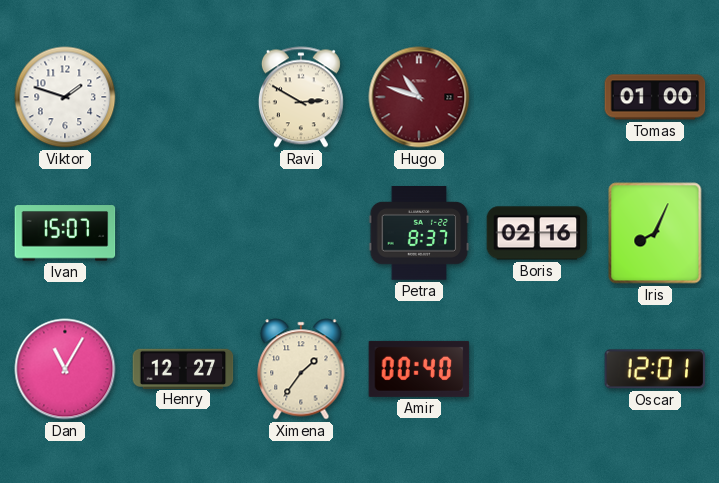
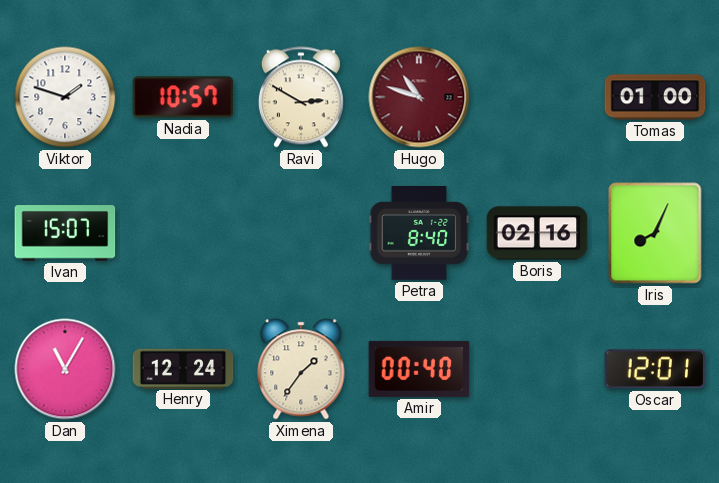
Nadia: none -> 10:57 (183, 97)
Petra: 8:37 -> 8:40 (419, 234)
Henry: 12:27 -> 12:24 (183, 368)
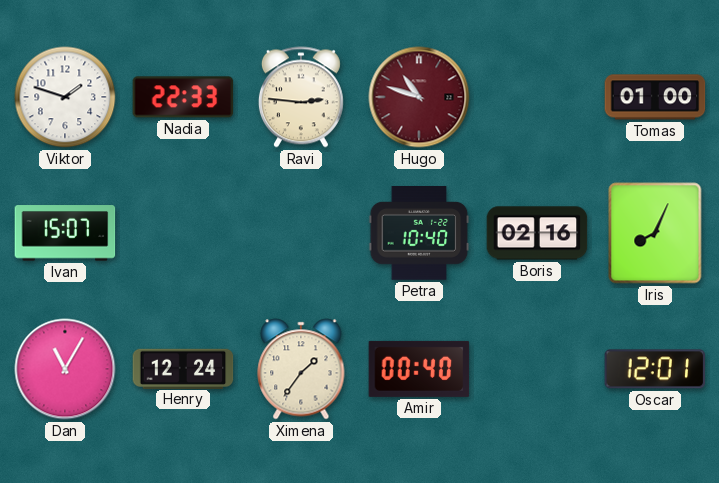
Nadia: 10:57 -> 22:33 (183, 97)
Ravi: 2:50 -> 2:46 (301, 97)
Petra: 8:40 -> 10:40 (419, 234)
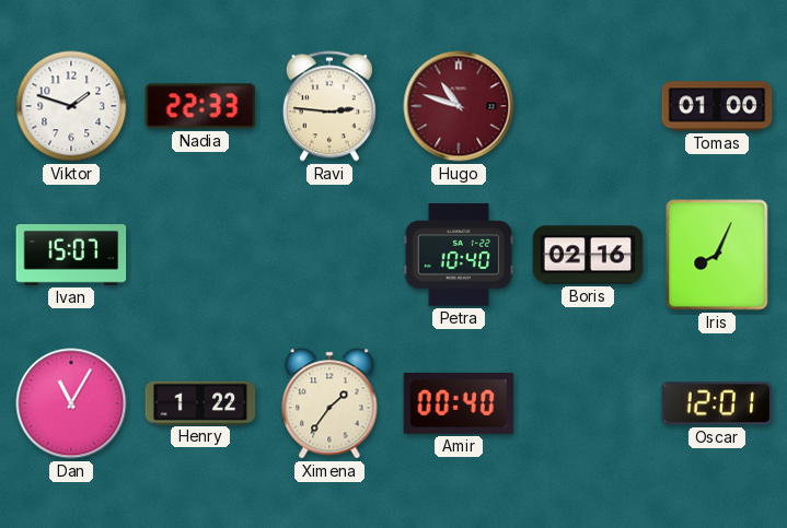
Henry: 12:24 -> 1:22 (200, 402)
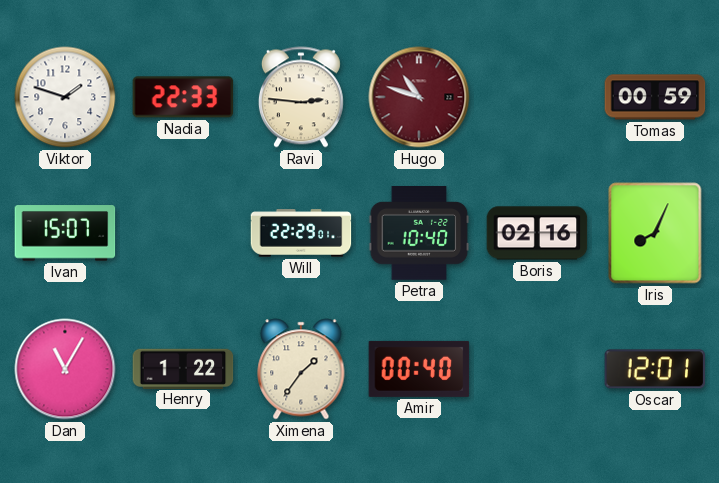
Tomas: 01:00 -> 00:59 (655, 97)
Will: none -> 22:29 (301, 233)
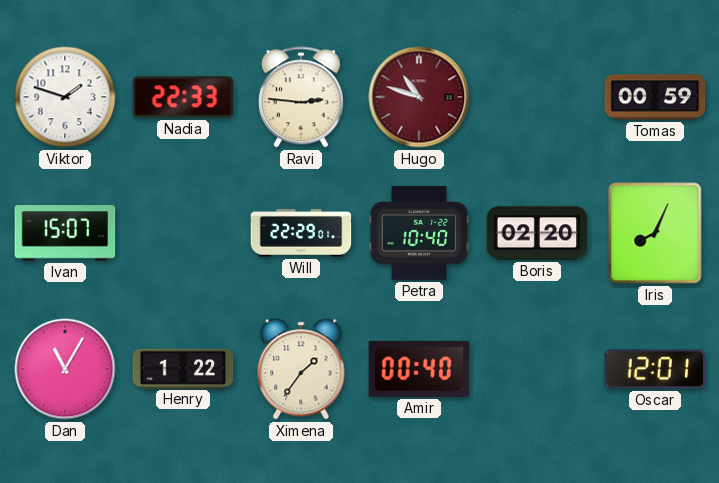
Boris: 02:16 -> 02:20 (537, 233)
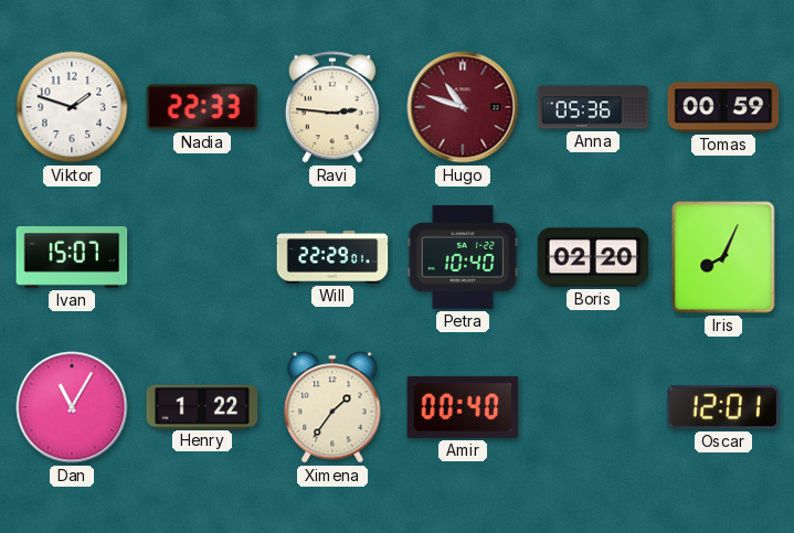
Anna: none -> 05:36 (593, 107)
